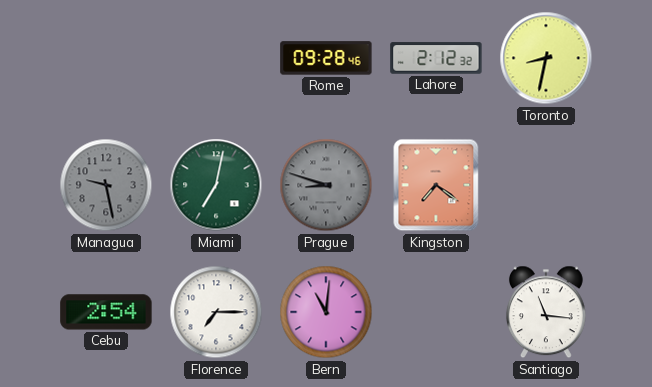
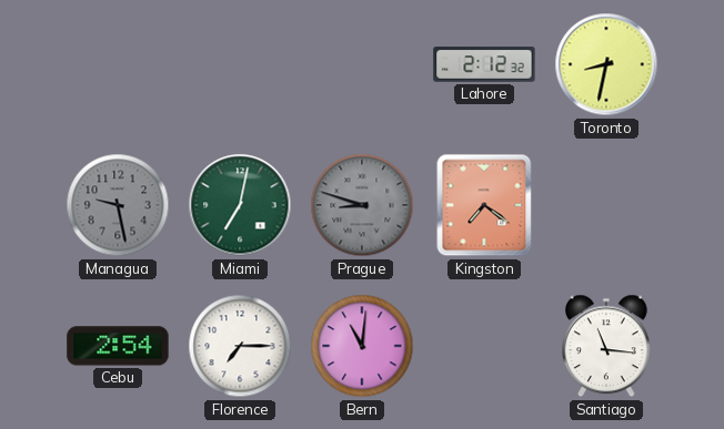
Rome: 09:28 -> none (326, 58)
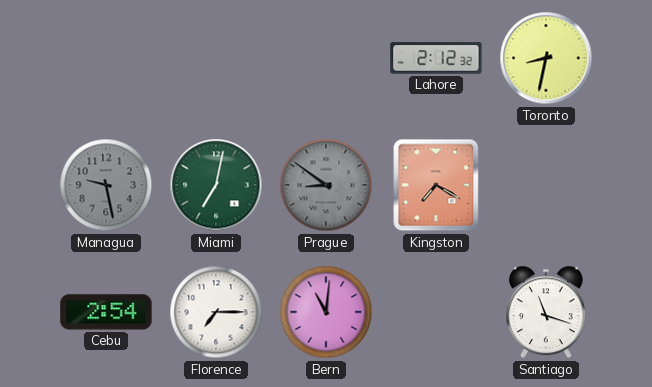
Prague: 8:48 -> 8:51 (326, 185)
Kingston: 7:21 -> 7:20 (436, 185)
Santiago: 11:16 -> 11:18 (546, 312)
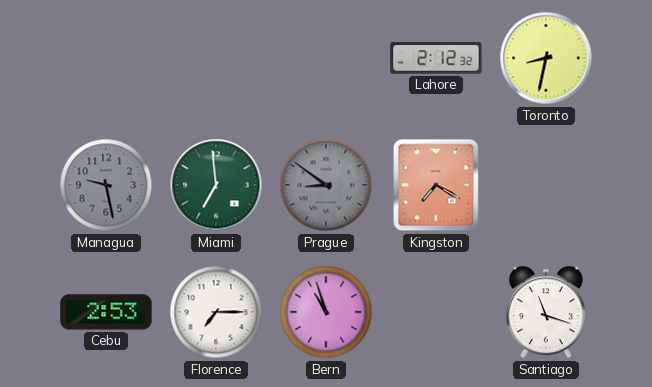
Miami: 7:02 -> 6:59 (216, 185)
Cebu: 2:54 -> 2:53 (106, 312)
Bern: 11:01 -> 10:57 (326, 312)
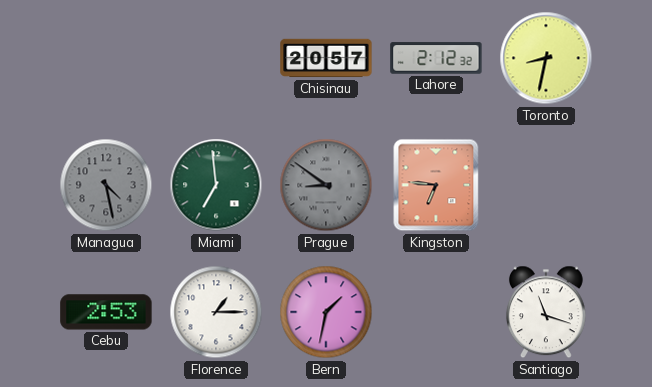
Chisinau: none -> 20:57 (326, 58)
Managua: 9:28 -> 4:28 (106, 185)
Kingston: 7:20 -> 6:46 (436, 185)
Florence: 7:15 -> 1:15 (216, 312)
Bern: 10:57 -> 1:32 (326, 312)
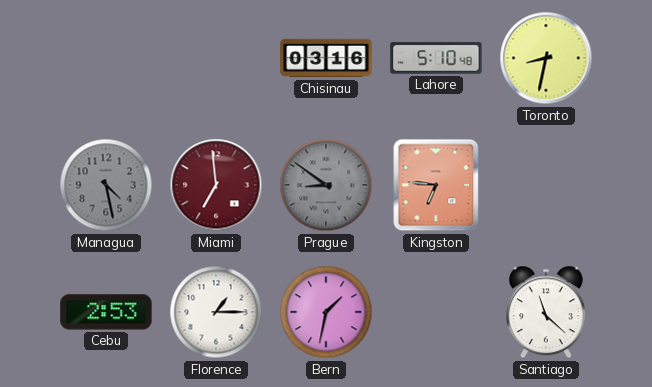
Chisinau: 20:57 -> 03:16 (326, 58)
Lahore: 2:12 -> 5:10 (436, 58)
Miami dial: green -> burgundy (216, 185)
Santiago: 11:18 -> 11:22 (546, 312)
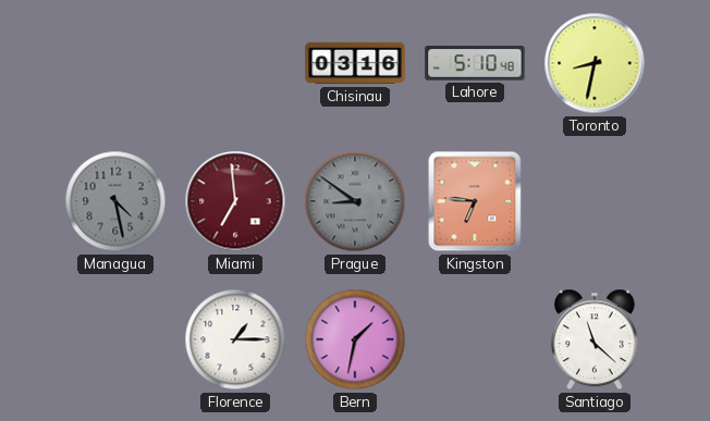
Cebu: 2:53 -> none (106, 312)
